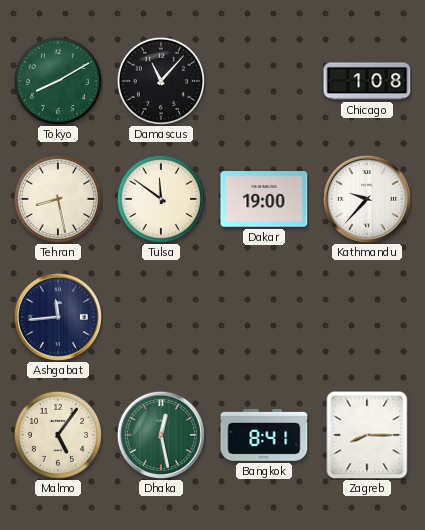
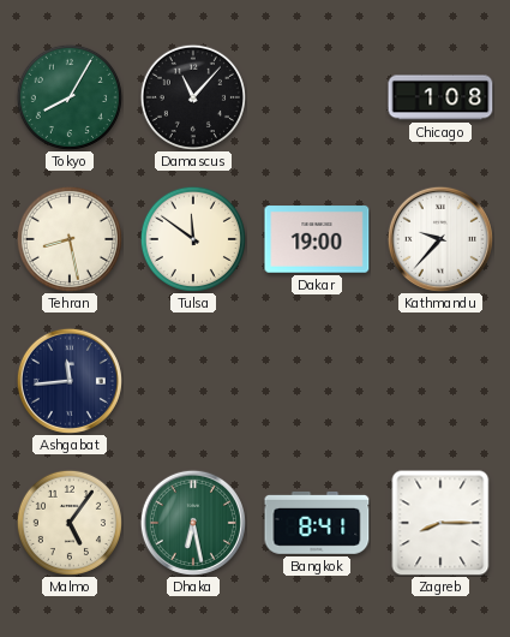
Tokyo: 8:10 -> 8:05 (68, 96)
Dhaka: 12:28 -> 6:28 (193, 523)
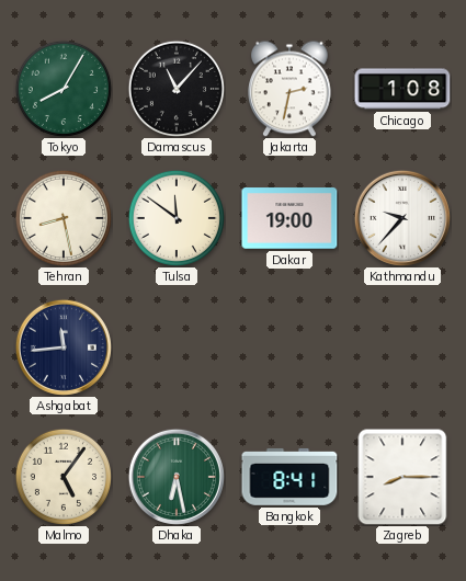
Jakarta: none -> 2:32 (289, 89)
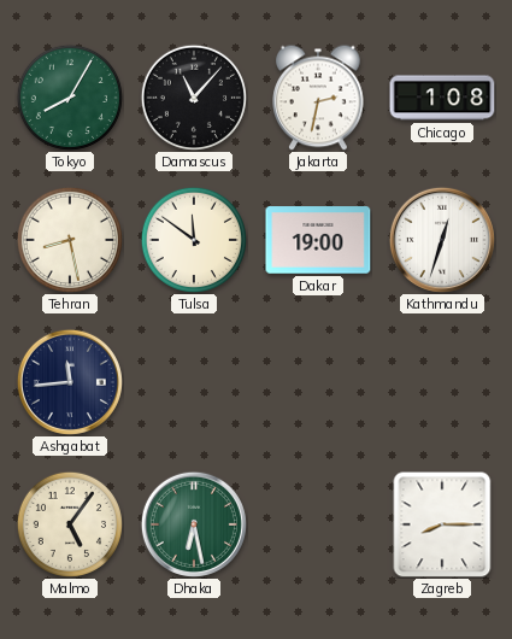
Kathmandu: 9:37 -> 12:33 (442, 240)
Bangkok: 8:41 -> none (289, 477)
